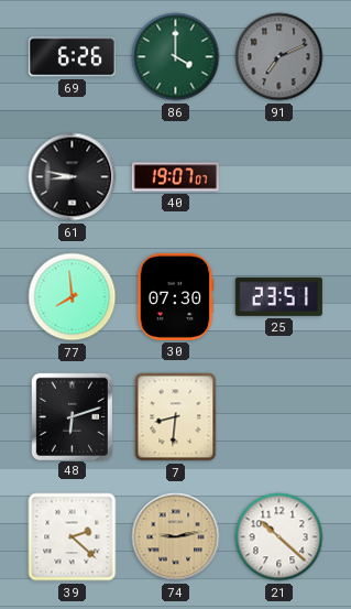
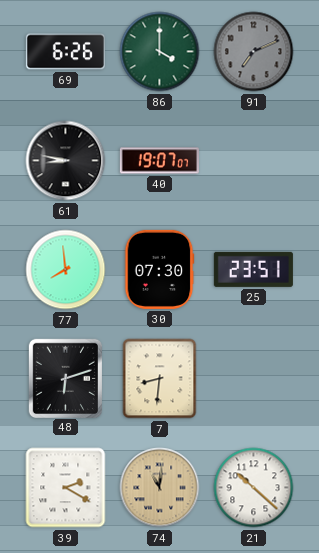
39: 2:22 -> 2:20 (66, 488)
74: 9:13 -> 11:01 (160, 488)
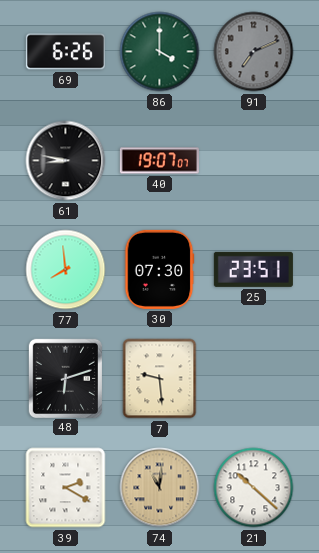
7: 8:31 -> 9:29 (160, 379)
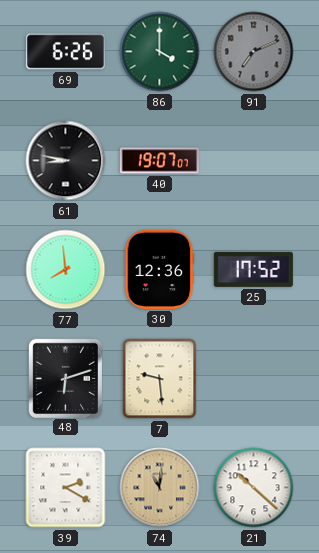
30: 07:30 -> 12:36 (159, 269)
25: 23:51 -> 17:52 (253, 269)
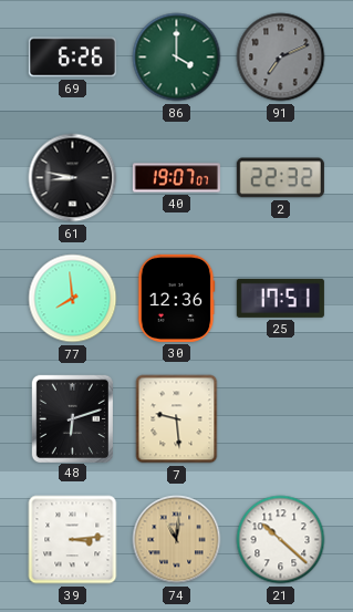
2: none -> 22:32 (280, 178)
25: 17:52 -> 17:51 (280, 298)
39: 2:20 -> 3:14 (73, 540)
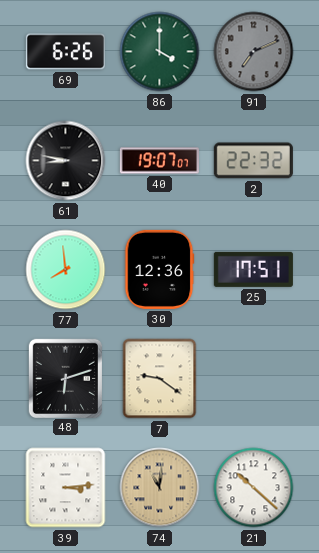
7: 9:29 -> 9:21 (160, 379)
